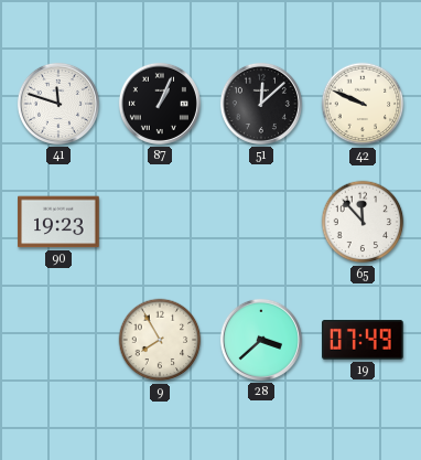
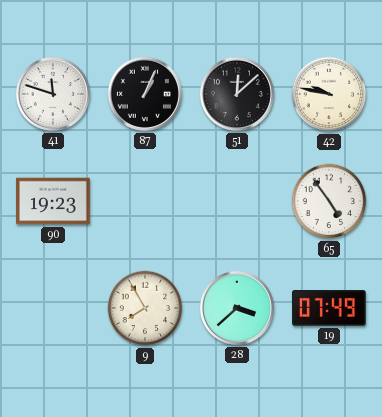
42: 9:49 -> 9:47 (329, 94)
65: 11:53 -> 4:54 (329, 201)
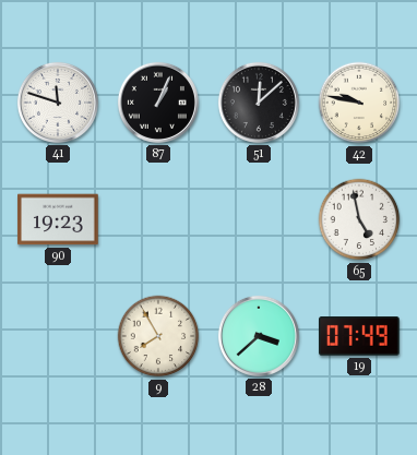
65: 4:54 -> 4:58 (359, 219)
